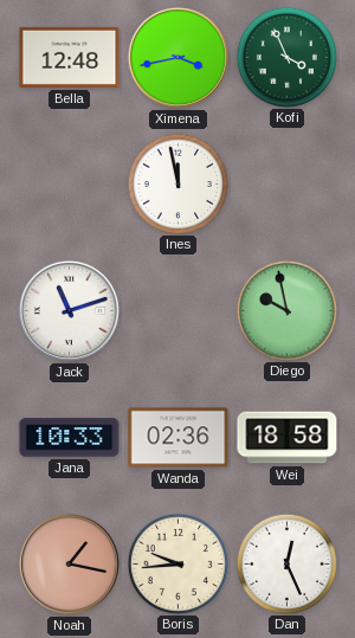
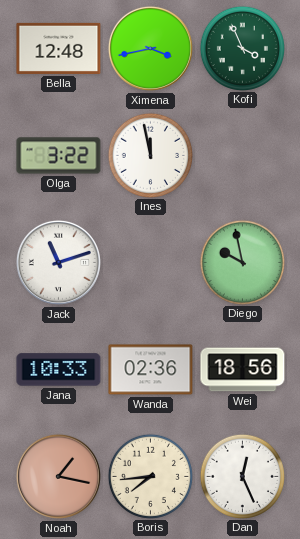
Olga: none -> 3:22 (59, 156)
Wei: 18:58 -> 18:56 (243, 370)
Boris: 9:44 -> 7:44 (150, 476)
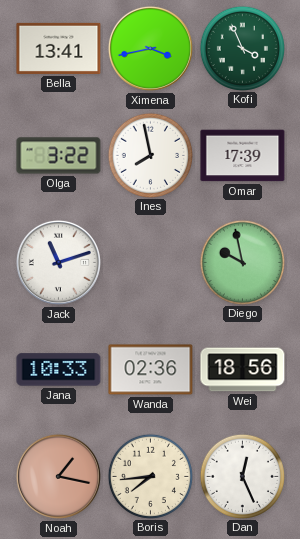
Bella: 12:48 -> 13:41 (59, 48)
Ines: 11:58 -> 7:58 (150, 155)
Omar: none -> 17:39 (243, 156)
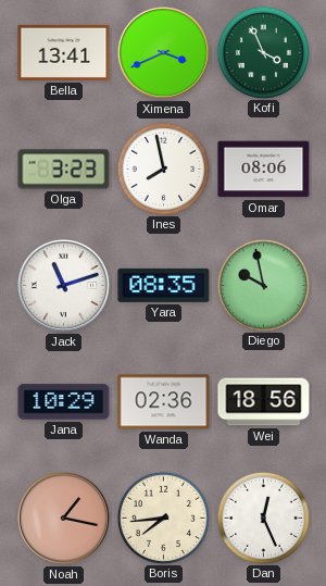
Ximena: 3:43 -> 3:41 (163, 52)
Olga: 3:22 -> 3:23 (64, 170)
Omar: 17:39 -> 08:06 (264, 170)
Yara: none -> 08:35 (164, 285)
Jana: 10:33 -> 10:29 (64, 402)
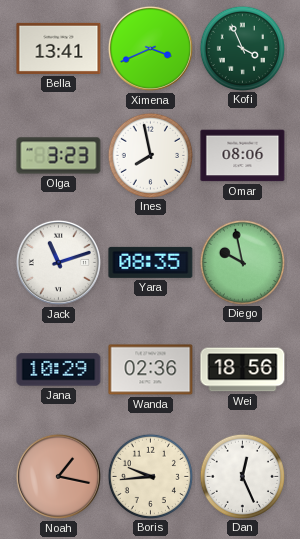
Boris: 7:44 -> 9:44 (150, 476)
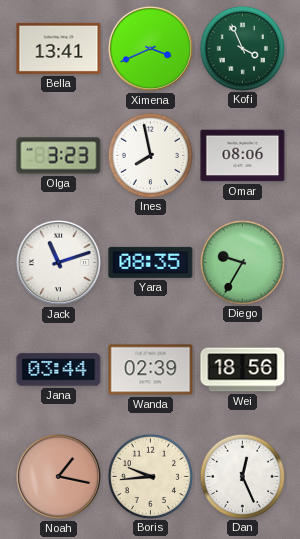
Diego: 9:58 -> 9:35 (242, 262)
Jana: 10:29 -> 03:44 (59, 370)
Wanda: 02:36 -> 02:39 (151, 370)
